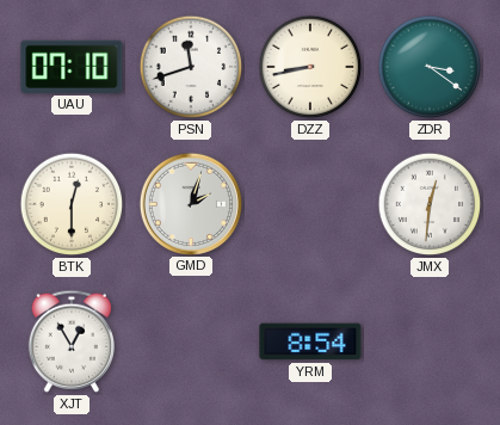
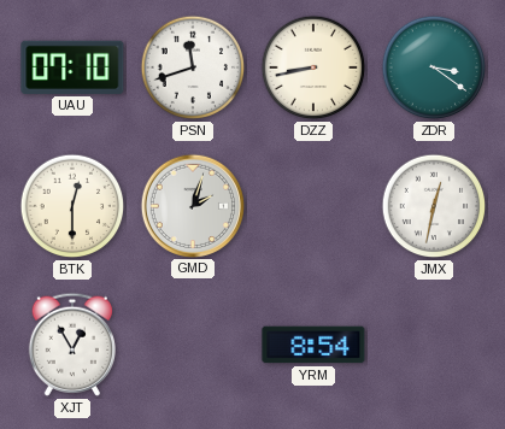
JMX: 12:31 -> 12:32 (434, 206)
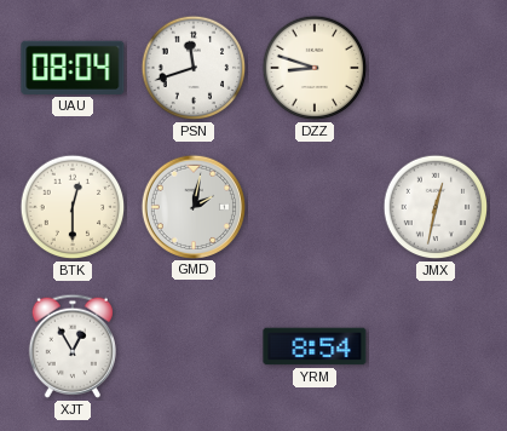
UAU: 07:10 -> 08:04 (73, 68)
DZZ: 8:43 -> 8:48 (315, 68)
ZDR: 3:21 -> none (434, 67)
GMD: 2:03 -> 2:02 (192, 206)
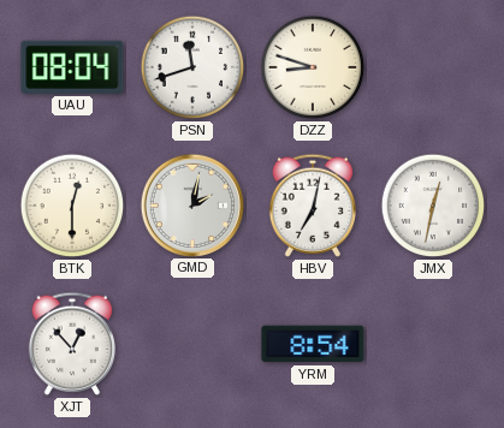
HBV: none -> 7:02 (313, 206)
XJT: 12:55 -> 12:53 (72, 344)
